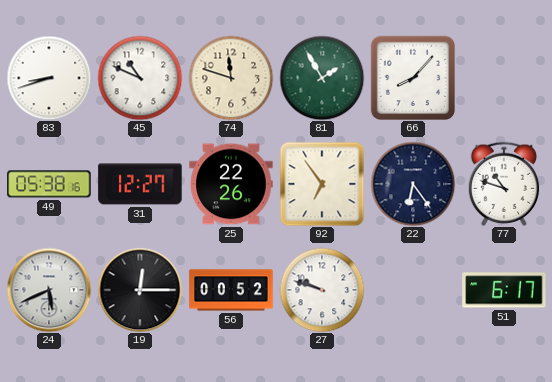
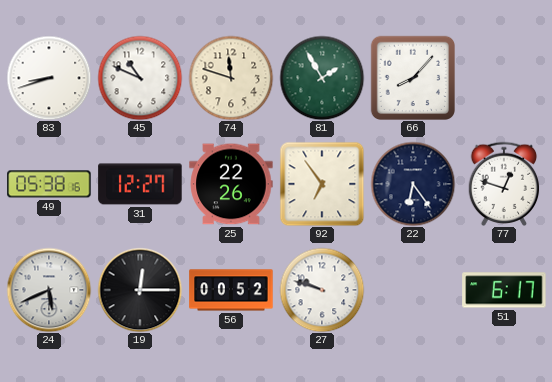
77: 10:48 -> 12:48 (504, 183)
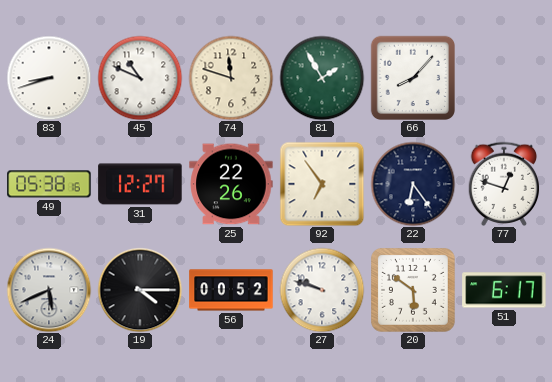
19: 12:15 -> 4:15 (140, 290)
20: none -> 5:51 (414, 291)
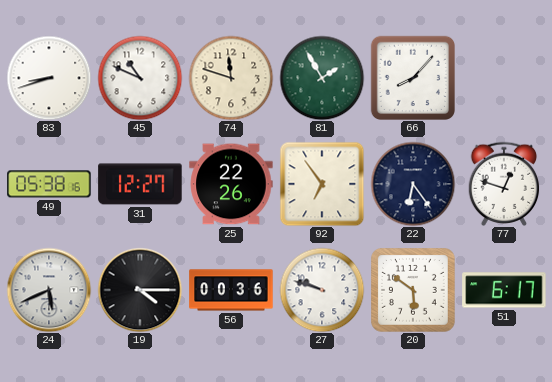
56: 00:52 -> 00:36 (231, 290)
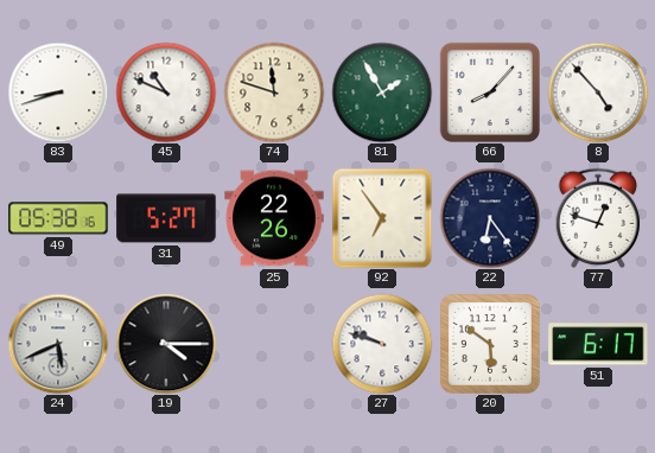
8: none -> 4:53 (598, 92)
31: 12:27 -> 5:27 (166, 218)
56: 00:36 -> none (231, 290)
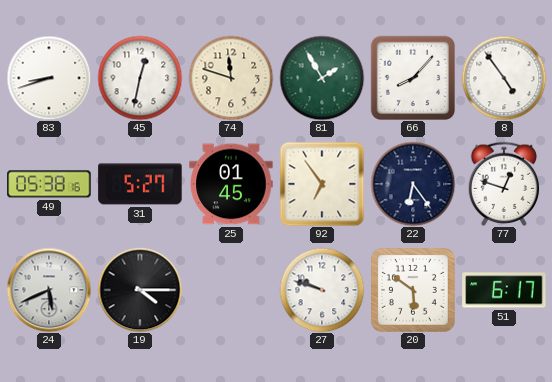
45: 10:49 -> 12:32 (140, 78)
8: 4:53 -> 4:54 (504, 78)
25: 22:26 -> 01:45 (231, 184)
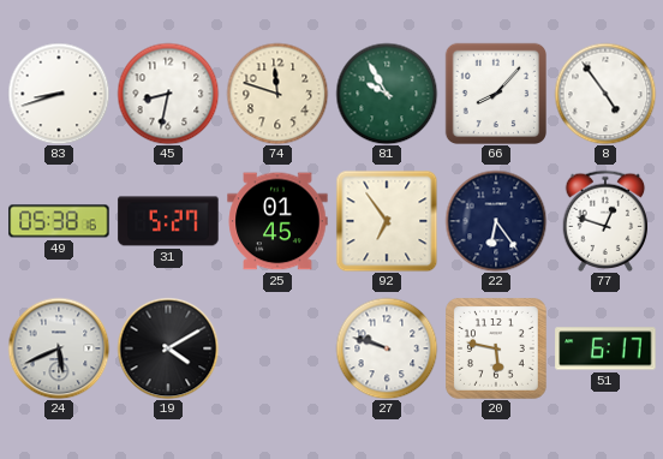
45: 12:32 -> 8:32 (168, 94)
81: 1:55 -> 9:55 (387, 94)
19: 4:15 -> 4:10 (168, 348)
20: 5:51 -> 5:47 (497, 350)
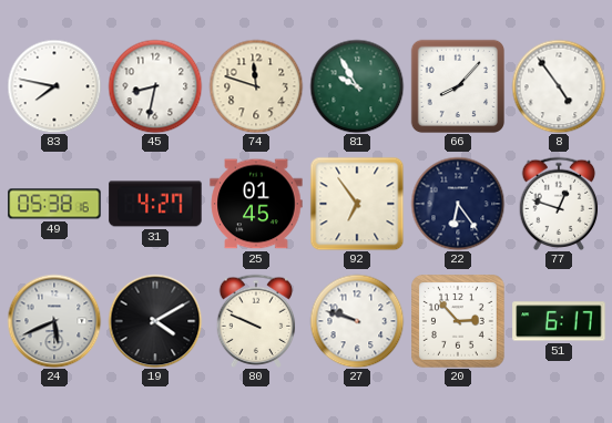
83: 8:42 -> 7:47 (54, 86)
31: 5:27 -> 4:27 (155, 204)
80: none -> 9:49 (256, 320)
20: 5:47 -> 2:53 (459, 322)
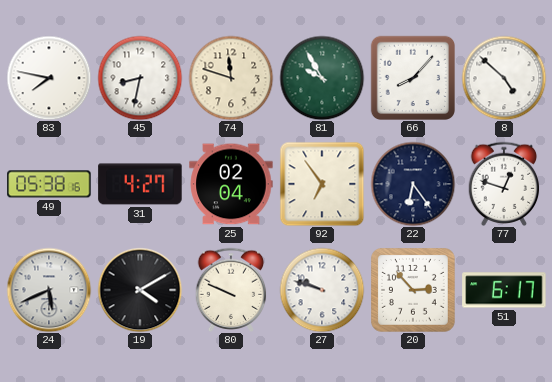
8: 4:54 -> 4:52 (504, 78)
25: 01:45 -> 02:04 (231, 184)
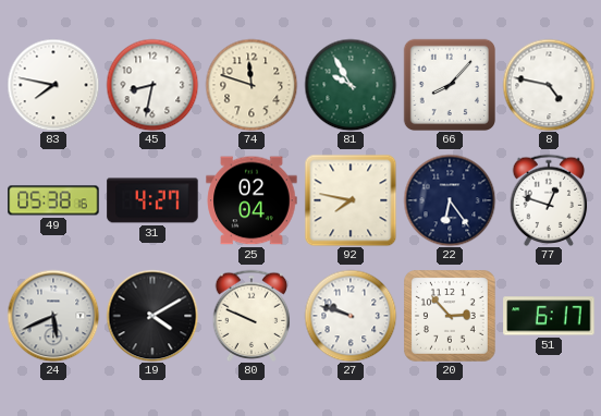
8: 4:52 -> 4:47 (549, 85)
92: 6:54 -> 7:47 (351, 200)
